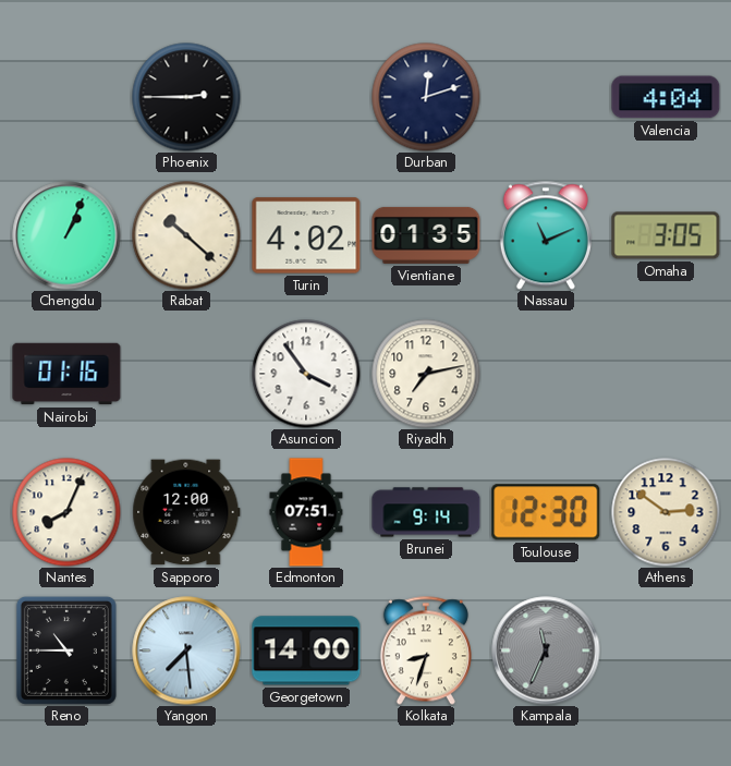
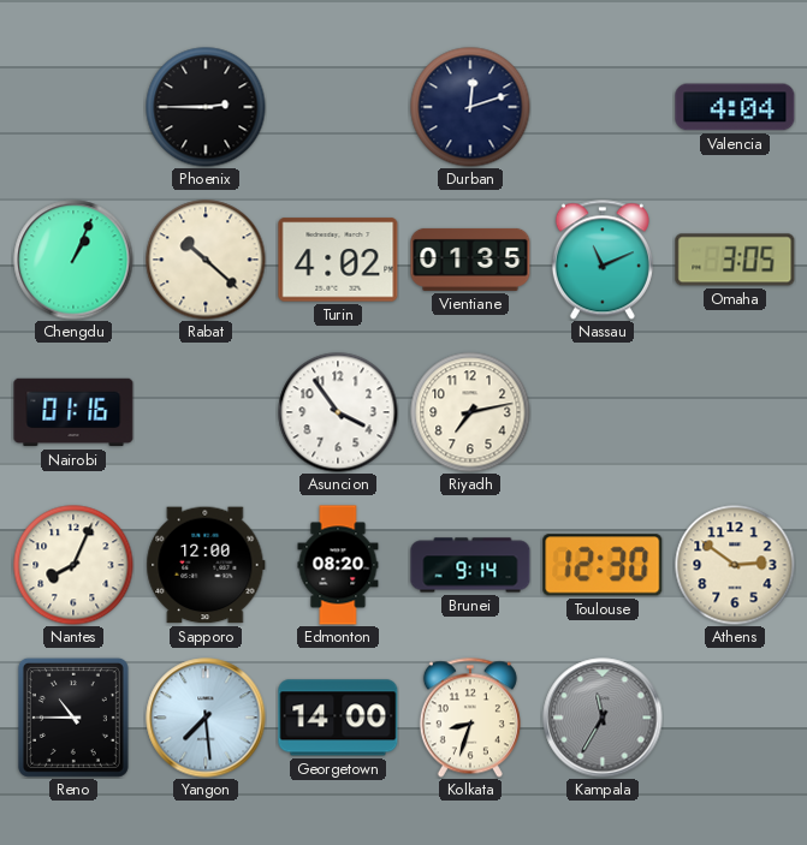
Edmonton: 07:51 -> 08:20 (338, 565)
Kampala: 11:34 -> 11:35 (603, 718)
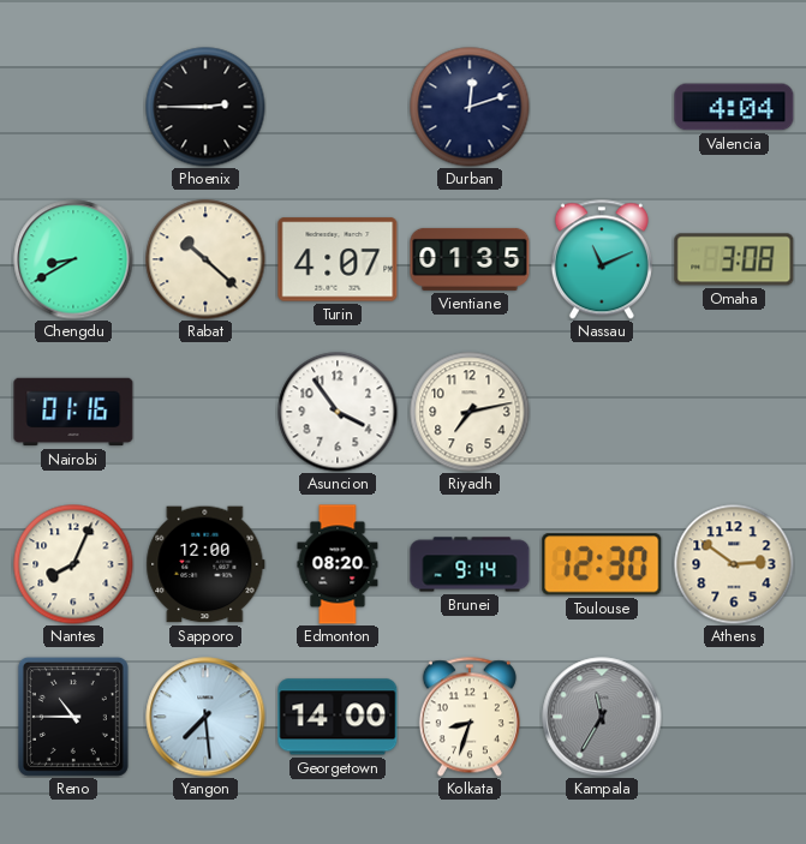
Chengdu: 1:04 -> 8:40 (73, 259)
Turin: 4:02 -> 4:07 (338, 259)
Omaha: 3:05 -> 3:08 (734, 259)
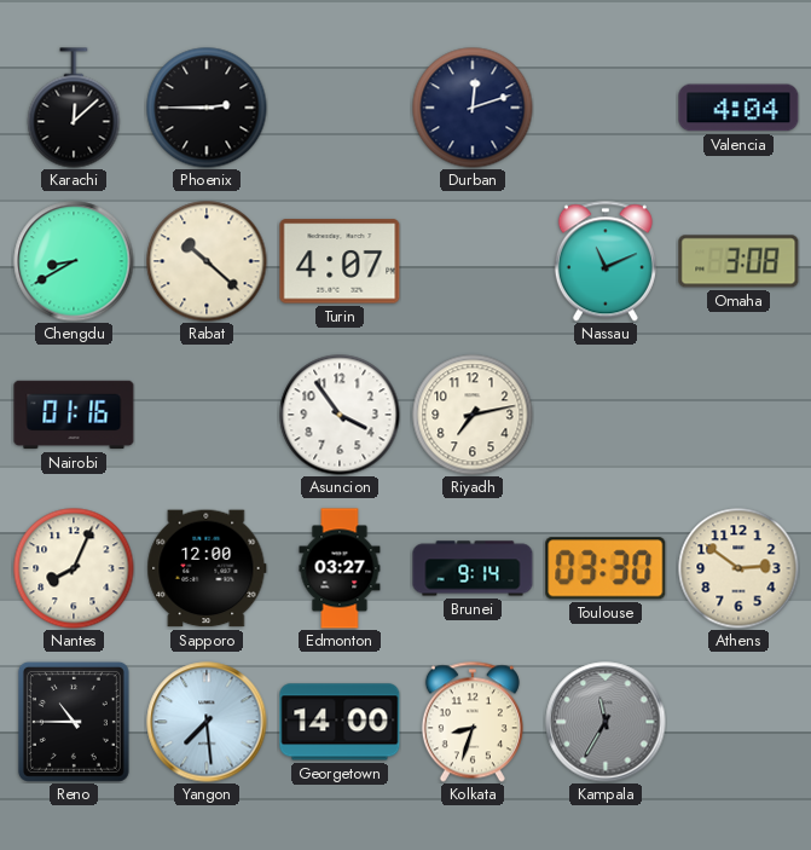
Karachi: none -> 12:08 (74, 108)
Vientiane: 01:35 -> none (470, 259)
Edmonton: 08:20 -> 03:27 (340, 568)
Toulouse: 12:30 -> 03:30 (606, 568)
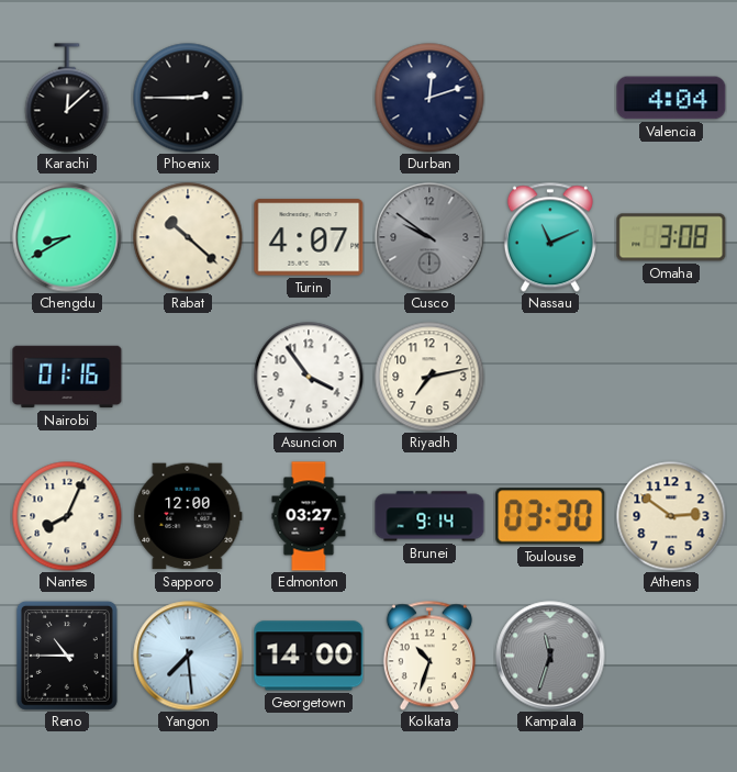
Cusco: none -> 9:51 (429, 237)
Kolkata: 8:33 -> 10:33 (429, 656)
Kampala: 11:35 -> 11:33 (550, 656)
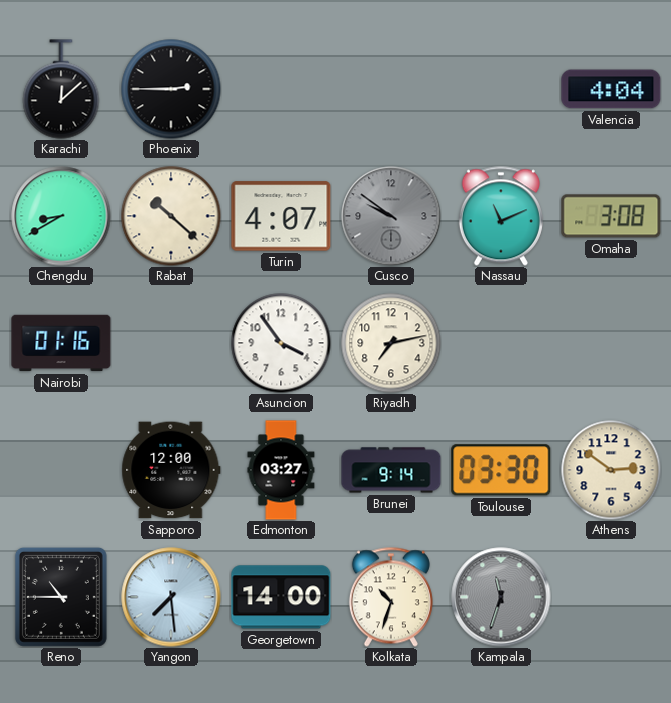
Durban: 12:12 -> none (429, 98)
Nantes: 8:04 -> none (67, 516)
